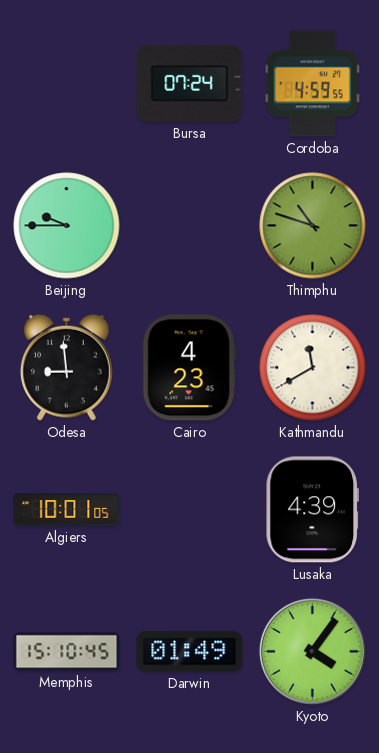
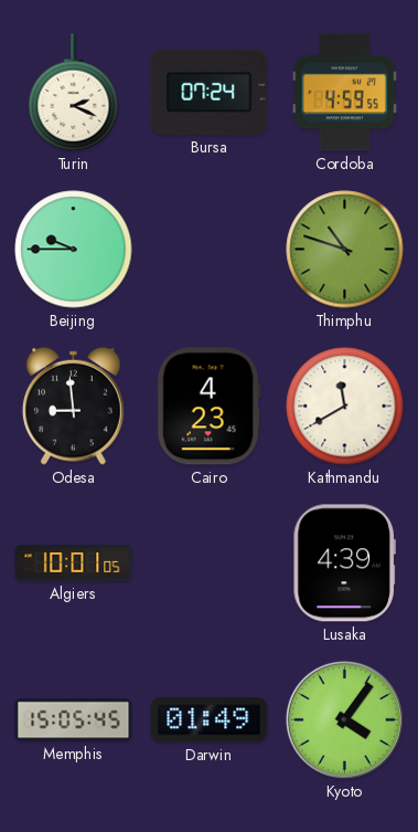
Turin: none -> 2:19 (74, 93)
Memphis: 15:10 -> 15:05 (74, 720)
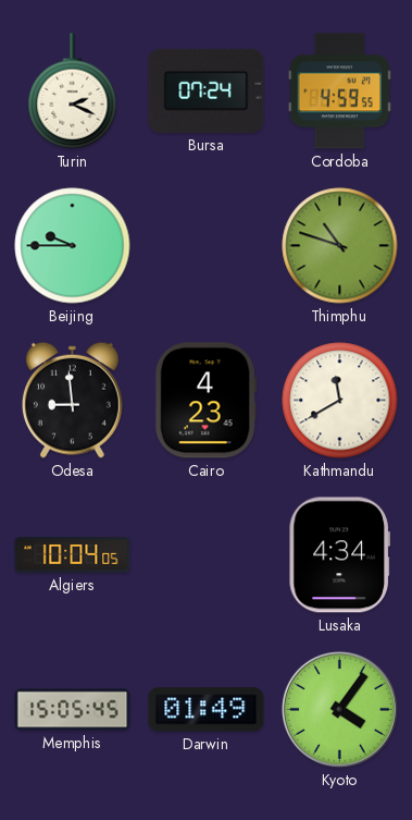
Algiers: 10:01 -> 10:04 (73, 555)
Lusaka: 4:39 -> 4:34 (339, 555)
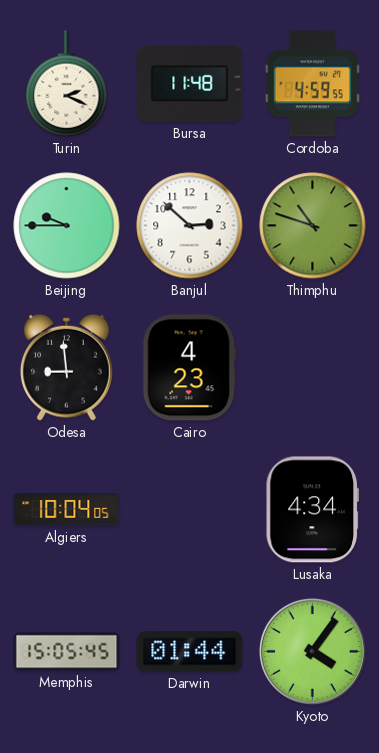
Bursa: 07:24 -> 11:48 (190, 83)
Banjul: none -> 2:52 (190, 226)
Kathmandu: 11:40 -> none (340, 401)
Darwin: 01:49 -> 01:44 (190, 652)
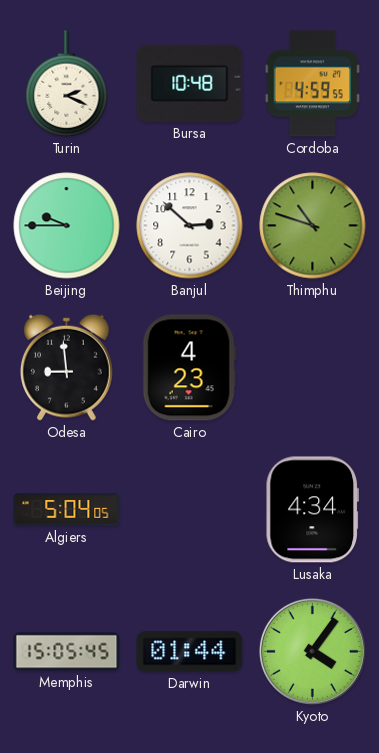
Bursa: 11:48 -> 10:48 (190, 83)
Algiers: 10:04 -> 5:04 (67, 510)
